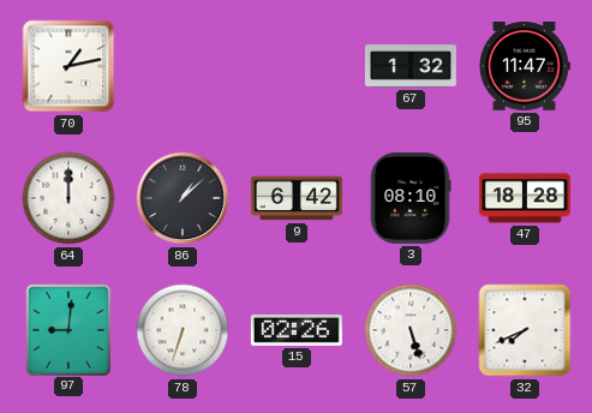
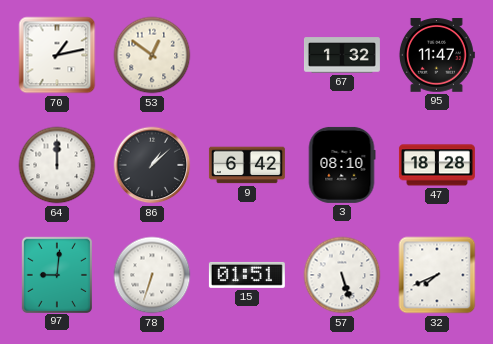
53: none -> 12:51 (152, 55)
15: 02:26 -> 01:51 (247, 275)
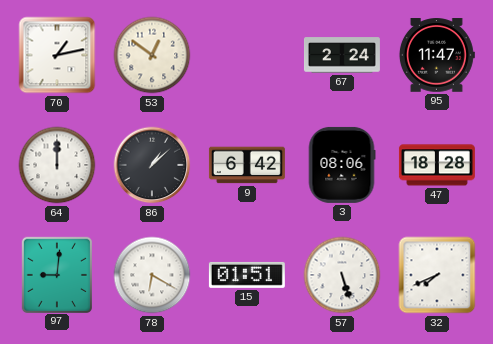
67: 1:32 -> 2:24 (342, 55)
3: 08:10 -> 08:06 (342, 165)
78: 6:33 -> 6:20 (152, 275)
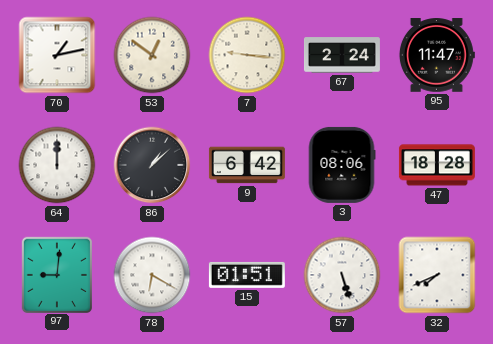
7: none -> 9:16 (247, 55)
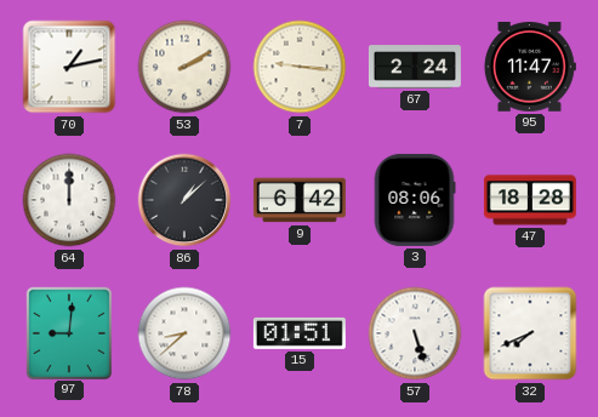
53: 12:51 -> 2:10 (184, 67)
78: 6:20 -> 8:38 (184, 333)
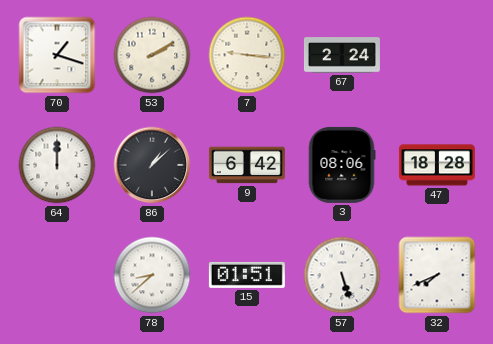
70: 1:13 -> 1:18 (57, 55)
95: 11:47 -> none (530, 67)
97: 9:01 -> none (68, 332)
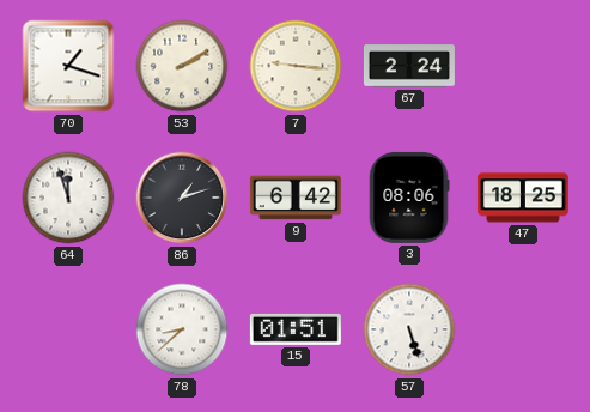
64: 12:00 -> 11:57 (68, 198)
86: 1:08 -> 1:12 (182, 198)
47: 18:28 -> 18:25 (523, 198)
32: 7:41 -> none (437, 275)
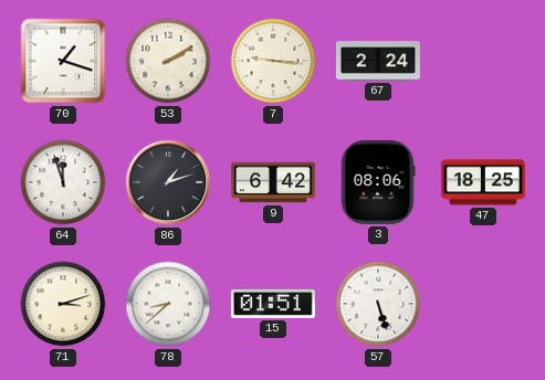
71: none -> 3:12 (63, 304)
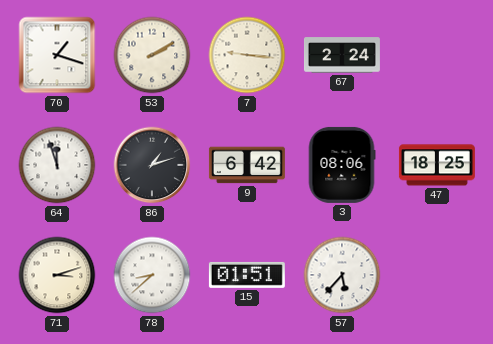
57: 5:27 -> 5:37 (342, 275)
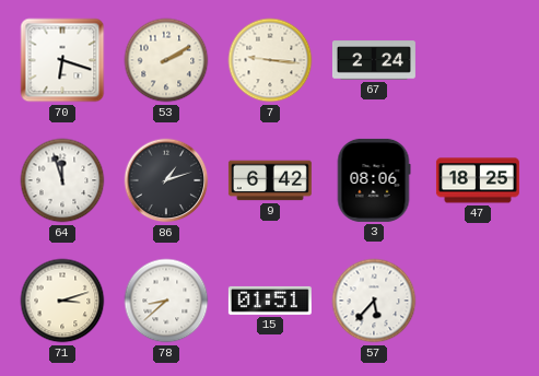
70: 1:18 -> 6:18 (62, 60)
